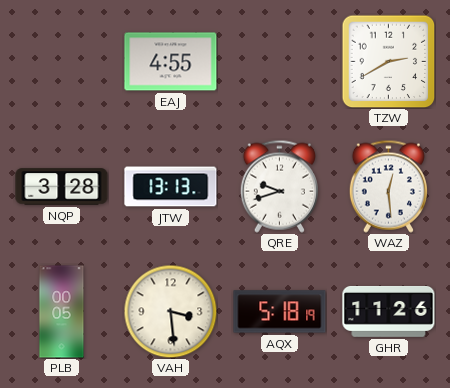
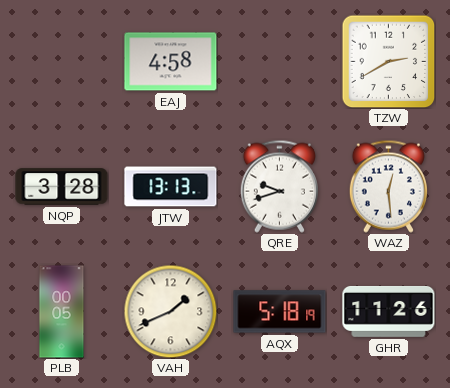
EAJ: 4:55 -> 4:58 (171, 62)
VAH: 3:29 -> 1:41 (170, 311)
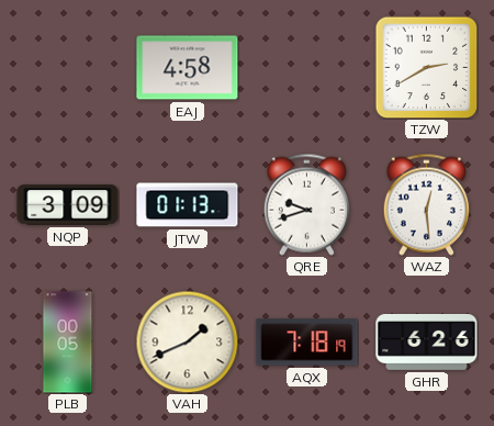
NQP: 3:28 -> 3:09 (68, 205)
JTW: 13:13 -> 01:13 (188, 205)
AQX: 5:18 -> 7:18 (307, 343)
GHR: 11:26 -> 6:26 (427, 341)
